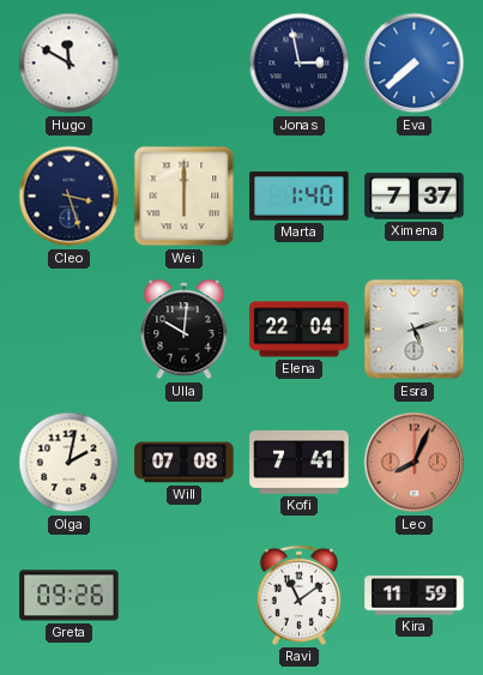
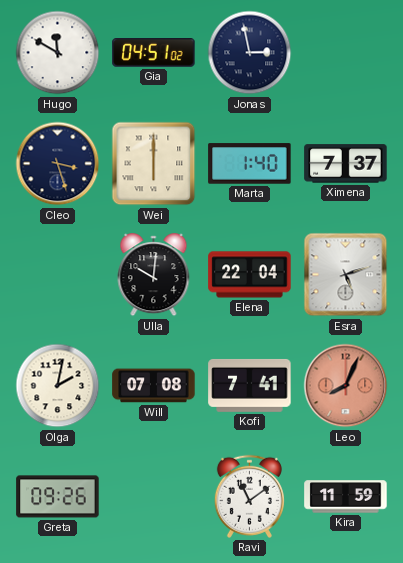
Gia: none -> 04:51 (154, 53)
Eva: 7:38 -> none (415, 64)
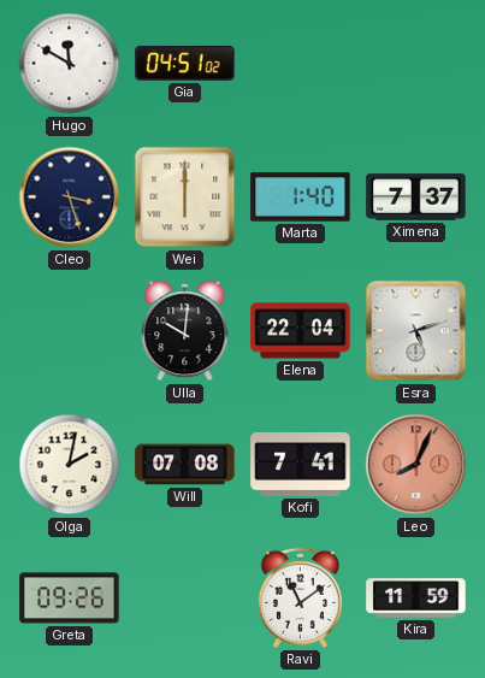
Jonas: 2:58 -> none (250, 53)
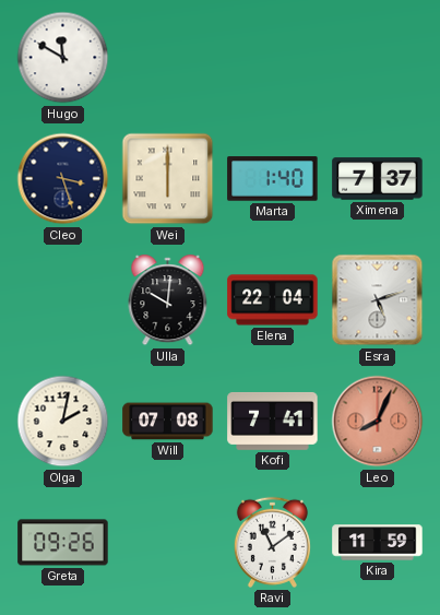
Gia: 04:51 -> none (185, 64)
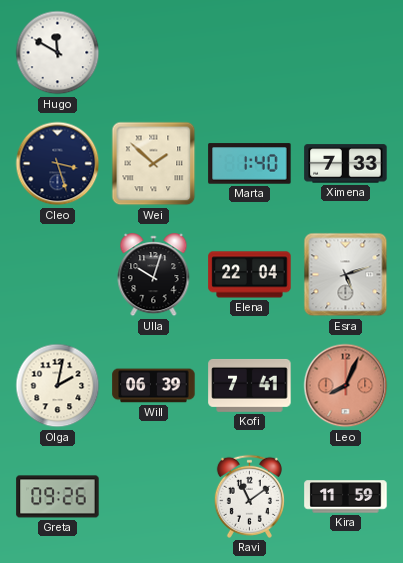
Wei: 6:00 -> 1:52 (154, 164)
Ximena: 7:37 -> 7:33 (346, 164)
Ulla: 10:01 -> 10:03 (154, 275)
Will: 07:08 -> 06:39 (154, 386)
